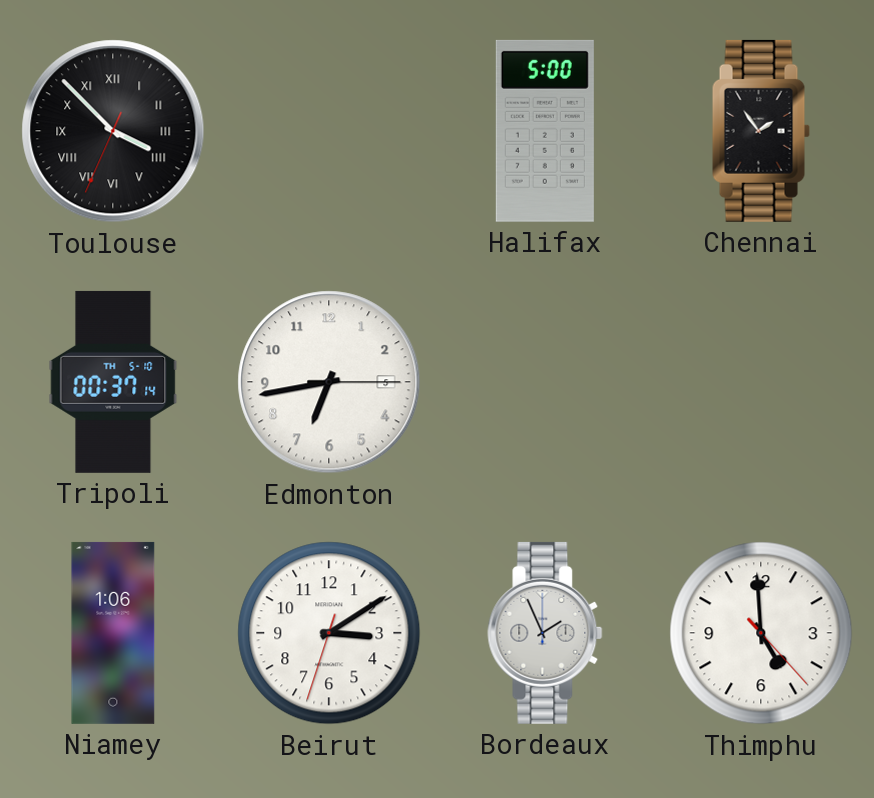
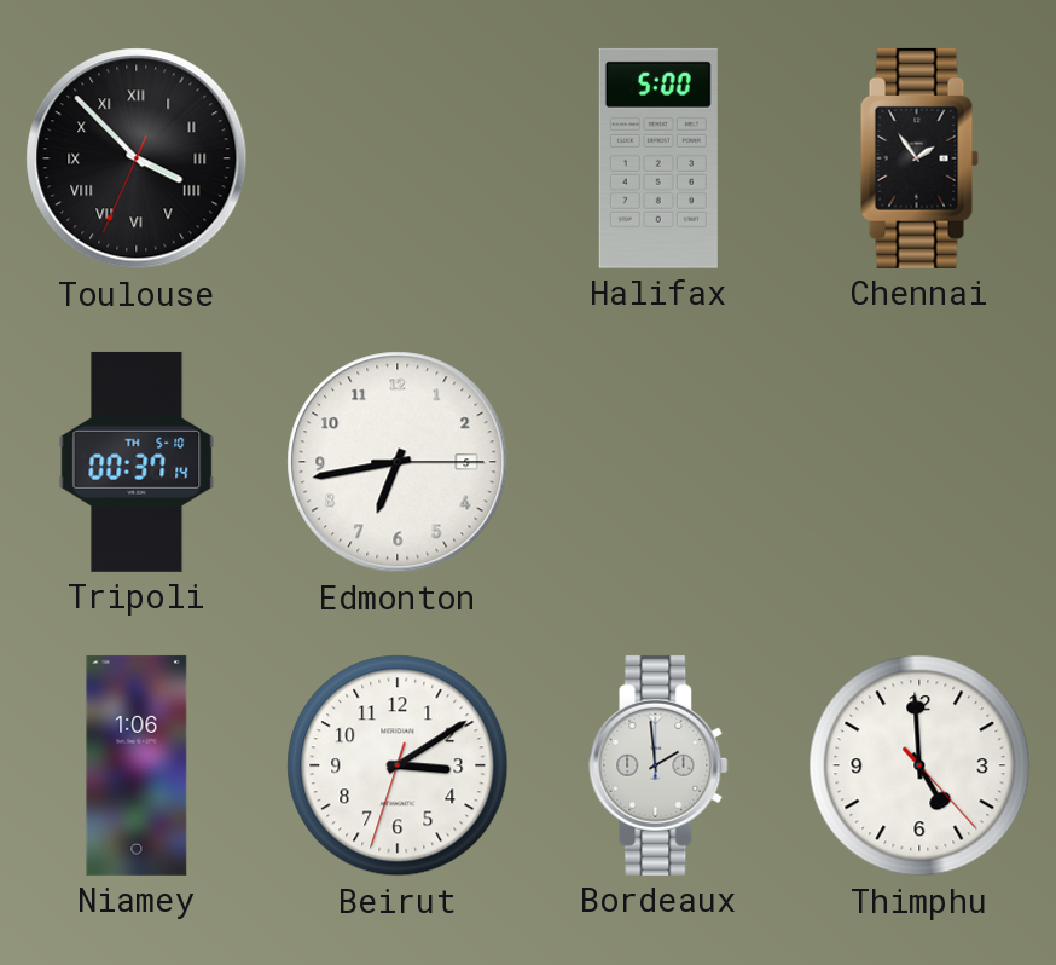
Bordeaux: 1:56 -> 1:59 (658, 765)
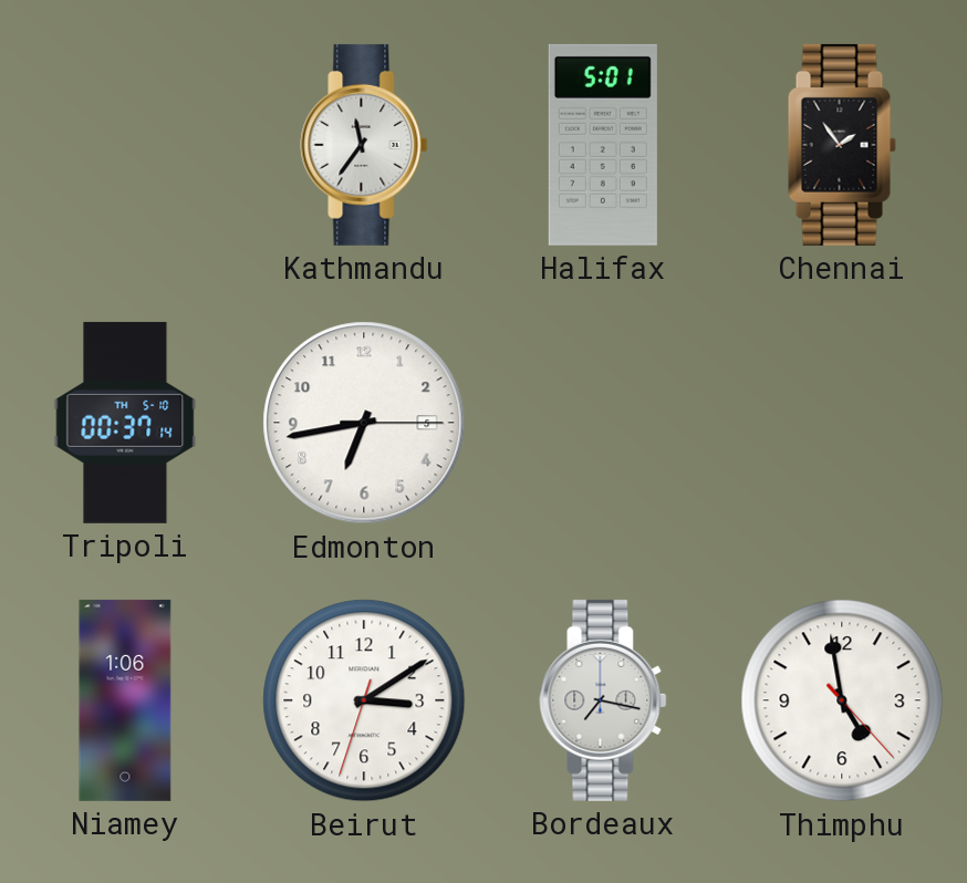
Toulouse: 3:52 -> none (137, 158)
Kathmandu: none -> 11:36 (364, 145)
Halifax: 5:00 -> 5:01 (603, 145)
Bordeaux: 1:59 -> 7:17 (603, 700)
Thimphu: 4:59 -> 4:58 (842, 700)
